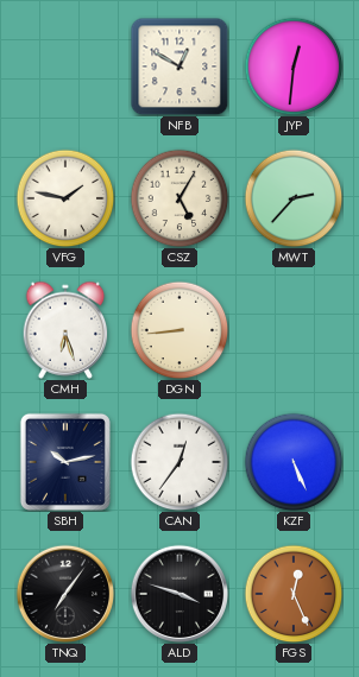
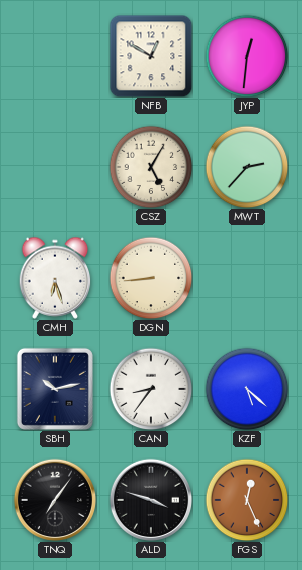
VFG: 1:47 -> none (65, 198)
CAN: 12:36 -> 8:36 (151, 389)
KZF: 5:26 -> 5:22 (247, 389)
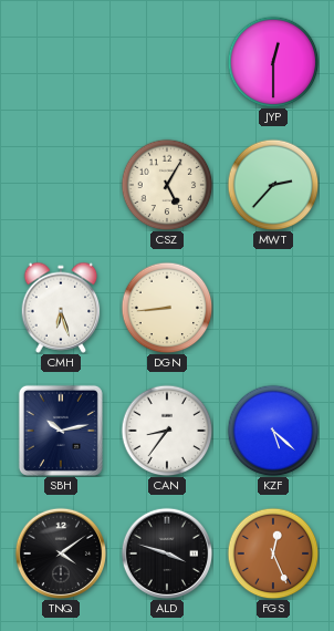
NFB: 12:50 -> none (151, 56)
JYP: 12:31 -> 12:30 (273, 62)
TNQ: 7:06 -> 4:09 (60, 552)
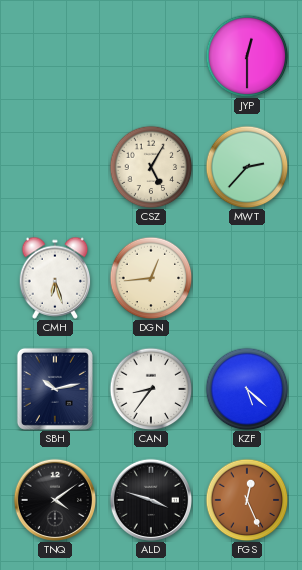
DGN: 8:44 -> 12:44 (151, 278)
